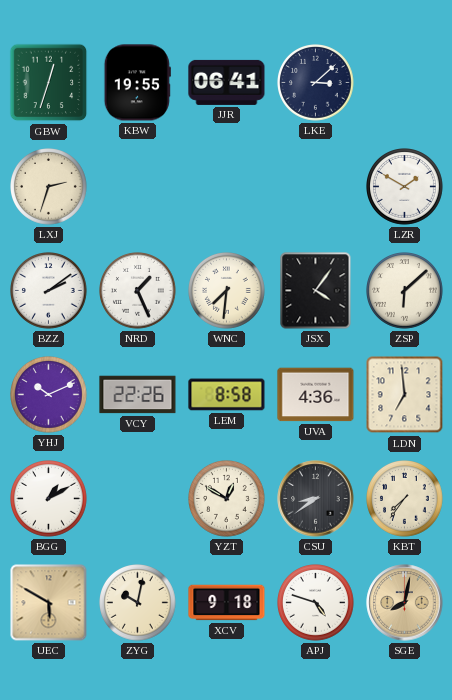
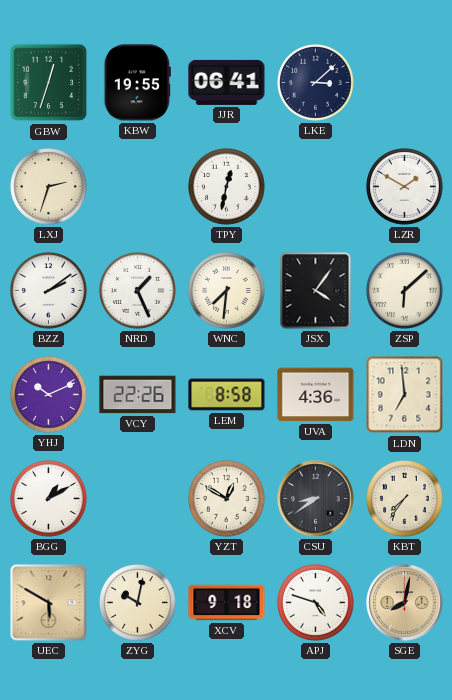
TPY: none -> 12:32 (227, 187)
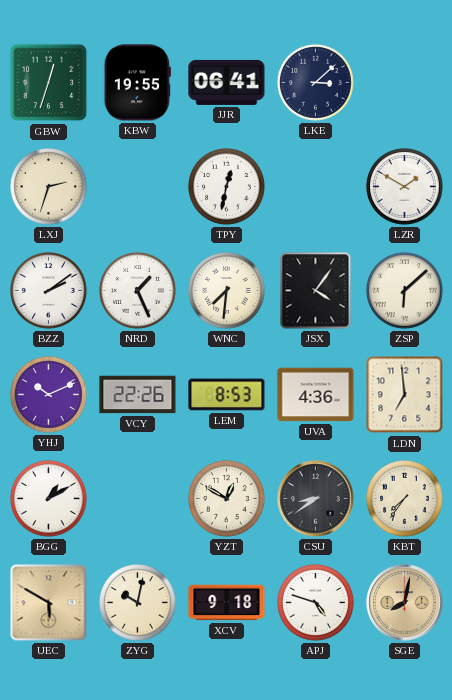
LEM: 8:58 -> 8:53 (227, 395)
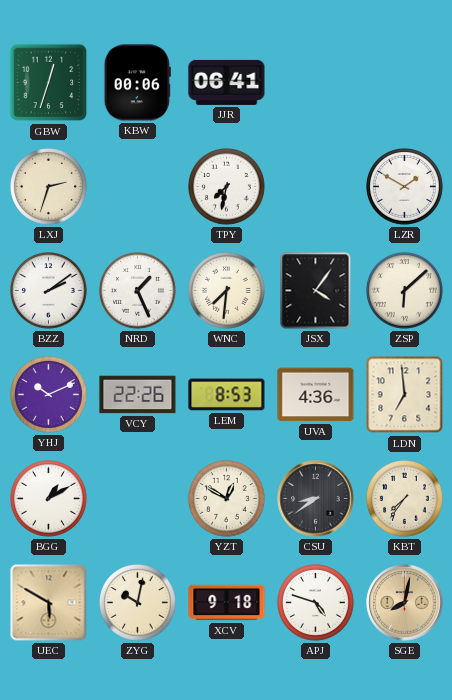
KBW: 19:55 -> 00:06 (137, 83)
LKE: 3:08 -> none (316, 83)
TPY: 12:32 -> 7:32 (227, 187)
